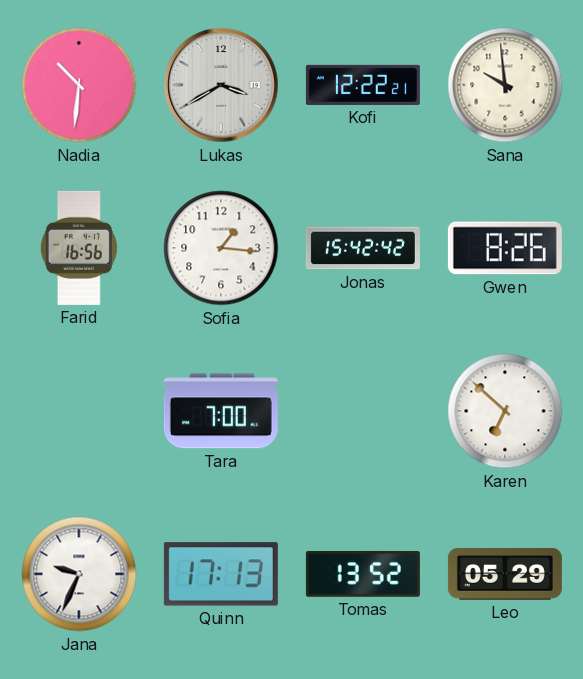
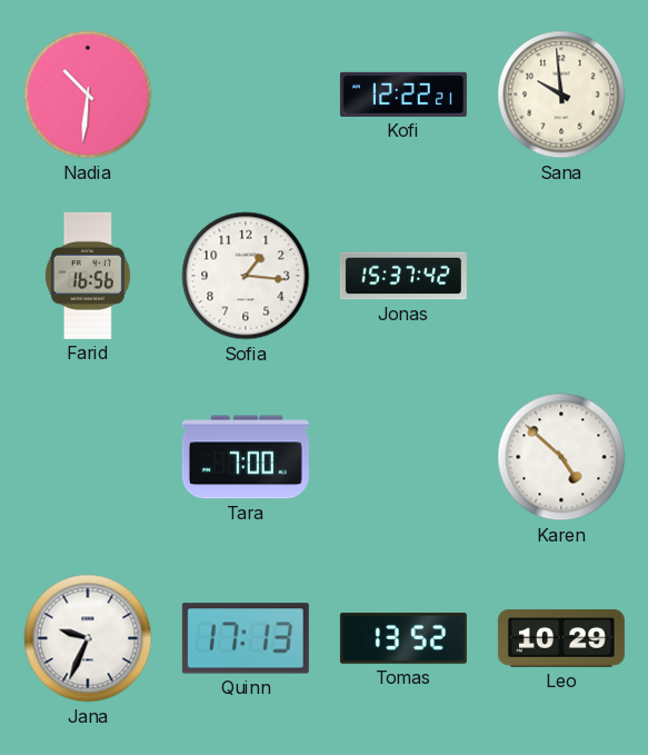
Lukas: 3:40 -> none (221, 85)
Jonas: 15:42 -> 15:37 (403, 276)
Gwen: 8:26 -> none (505, 248)
Karen: 6:52 -> 4:52 (561, 457)
Leo: 05:29 -> 10:29 (561, 638)
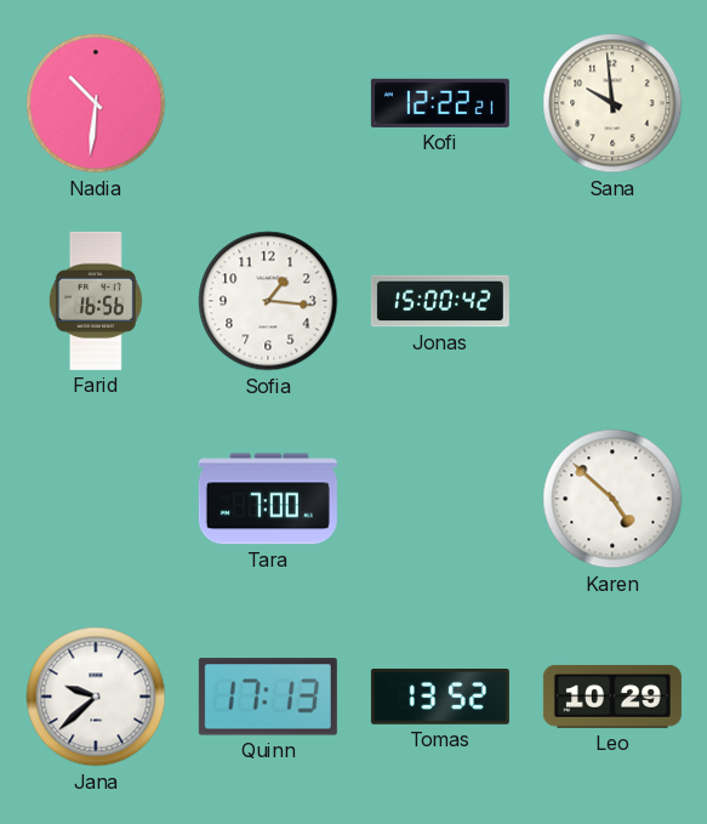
Jonas: 15:37 -> 15:00 (440, 301)
Jana: 9:34 -> 9:38 (96, 697)
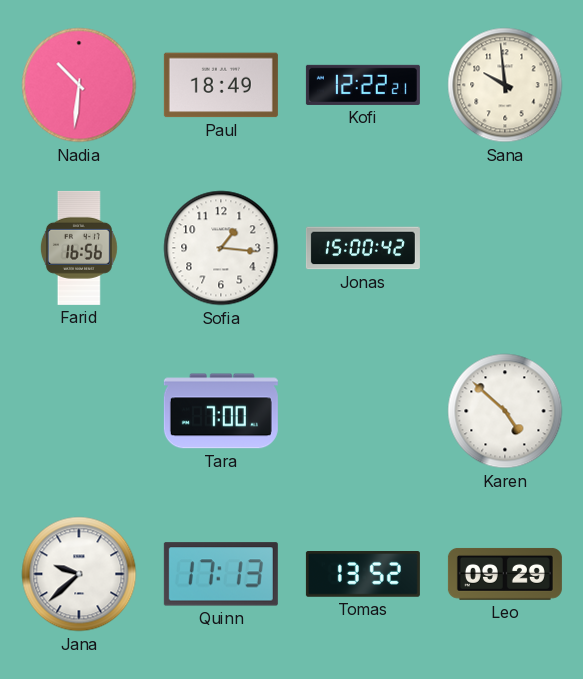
Paul: none -> 18:49 (221, 85)
Leo: 10:29 -> 09:29 (505, 574)
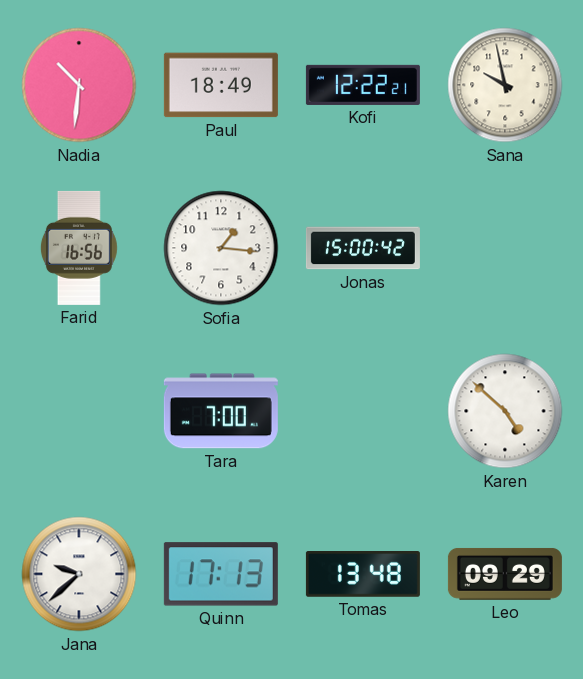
Sana: 9:59 -> 9:58 (505, 85)
Tomas: 13:52 -> 13:48 (363, 574)
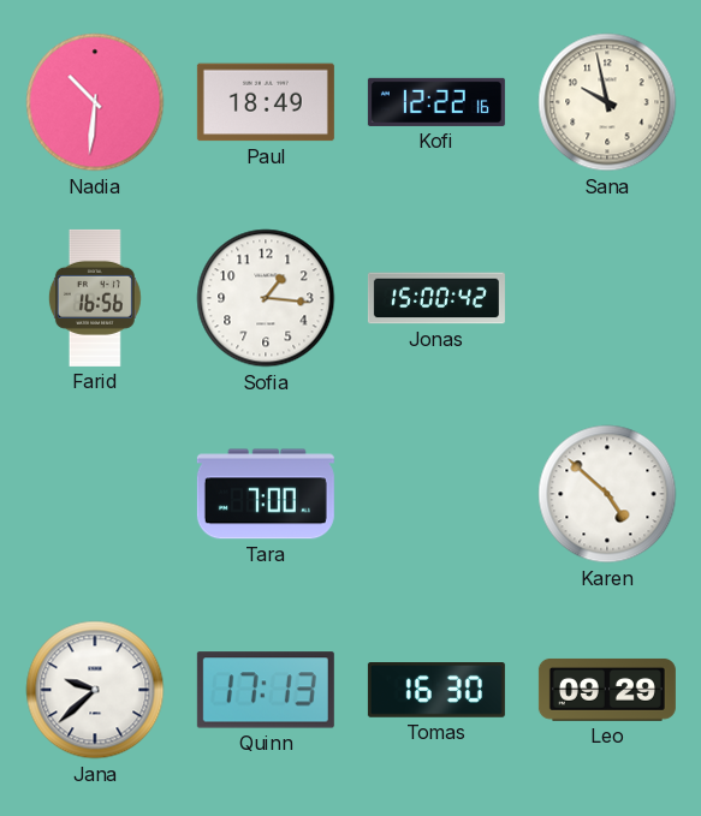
Kofi: 12:22:21 -> 12:22:16 (436, 102)
Tomas: 13:48 -> 16:30 (436, 690)
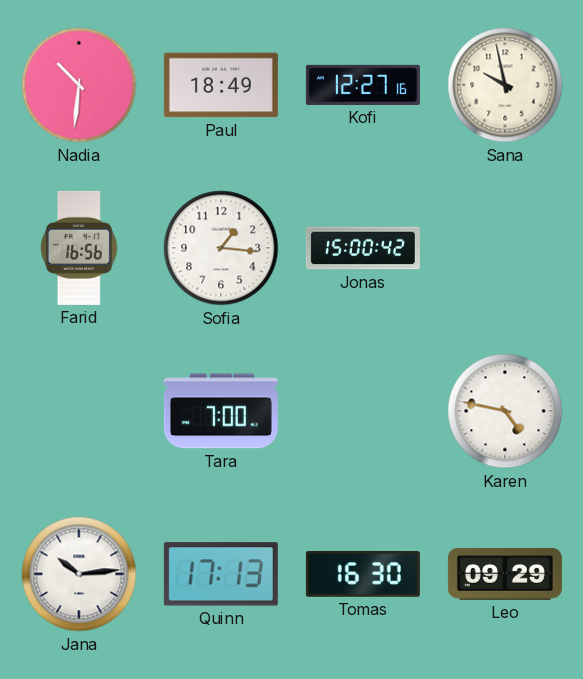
Kofi: 12:22 -> 12:27 (363, 85)
Karen: 4:52 -> 4:47 (505, 411)
Jana: 9:38 -> 10:14 (79, 574)
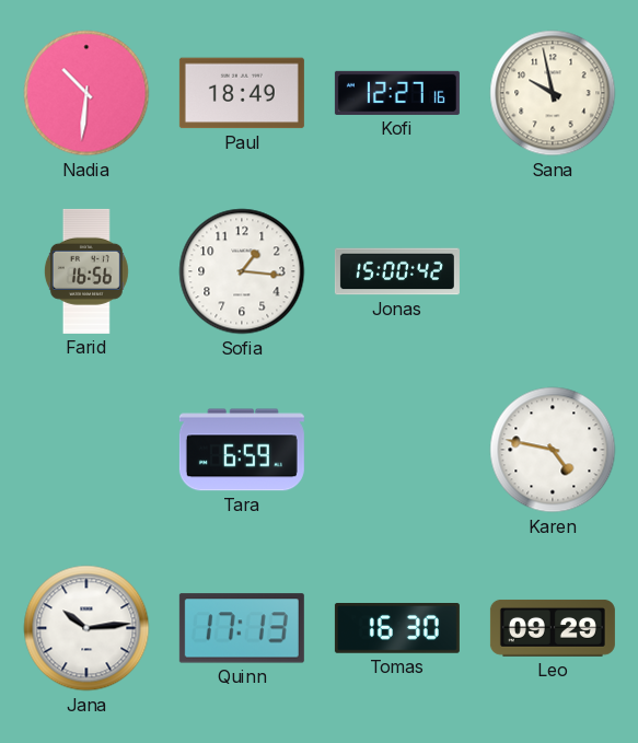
Tara: 7:00 -> 6:59 (242, 450)
